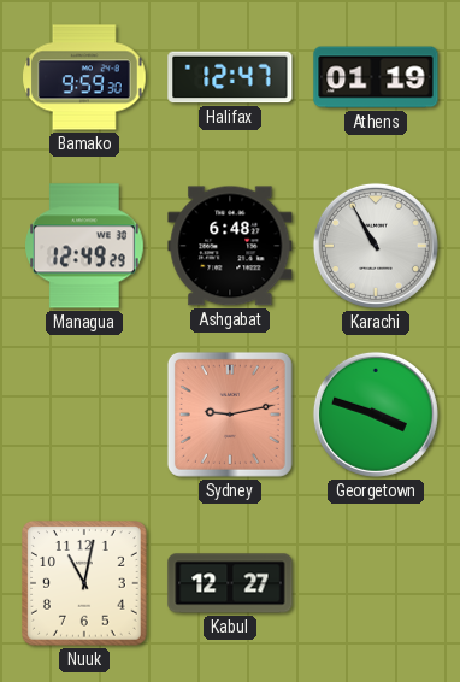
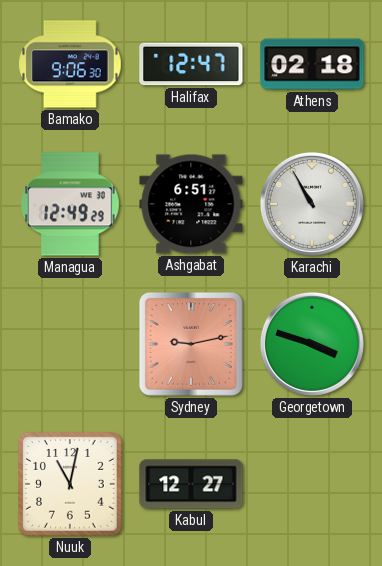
Bamako: 9:59 -> 9:06 (71, 64)
Athens: 01:19 -> 02:18 (312, 64)
Ashgabat: 6:48 -> 6:51 (191, 204)
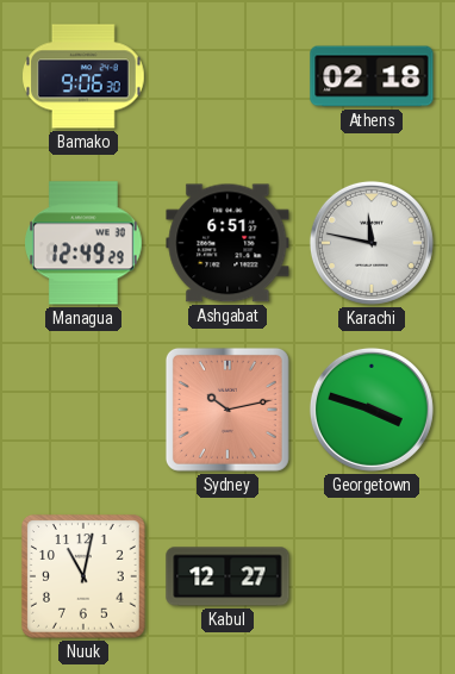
Halifax: 12:47 -> none (191, 64)
Karachi: 10:55 -> 11:47 (372, 243)
Sydney: 9:13 -> 10:13 (227, 410)
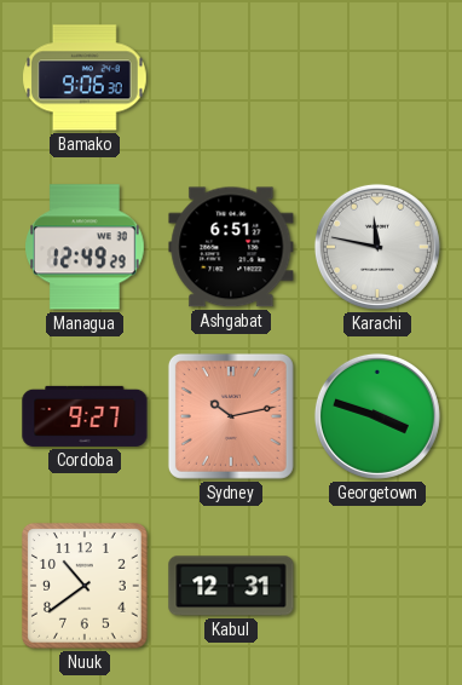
Athens: 02:18 -> none (372, 76)
Cordoba: none -> 9:27 (85, 416)
Nuuk: 11:02 -> 10:39 (86, 587)
Kabul: 12:27 -> 12:31 (231, 586)
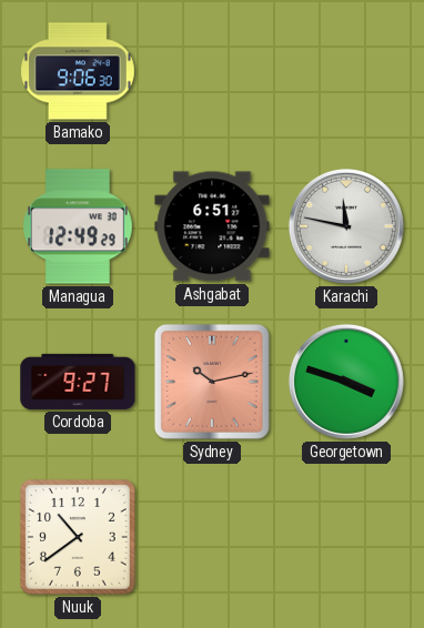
Kabul: 12:31 -> none (231, 586)
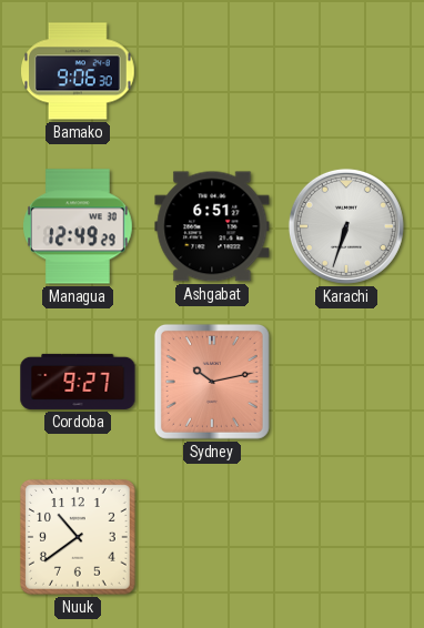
Karachi: 11:47 -> 6:33 (346, 226)
Georgetown: 3:48 -> none (346, 382)
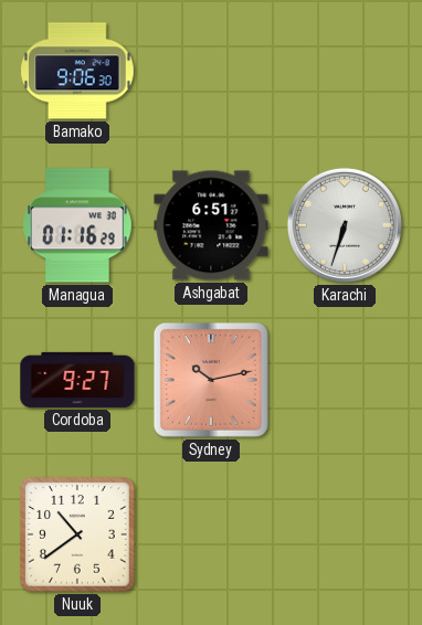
Managua: 12:49 -> 01:16 (78, 225)
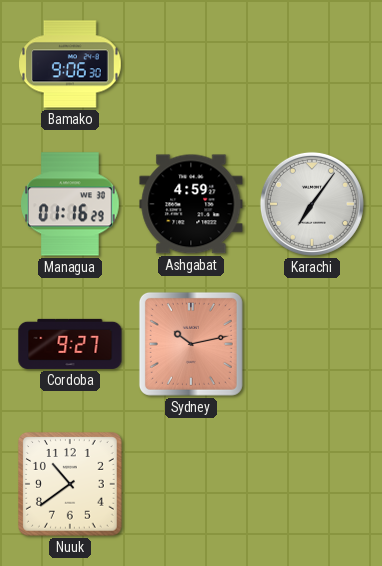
Ashgabat: 6:51 -> 4:59 (191, 204)
Karachi: 6:33 -> 7:06 (312, 204)
